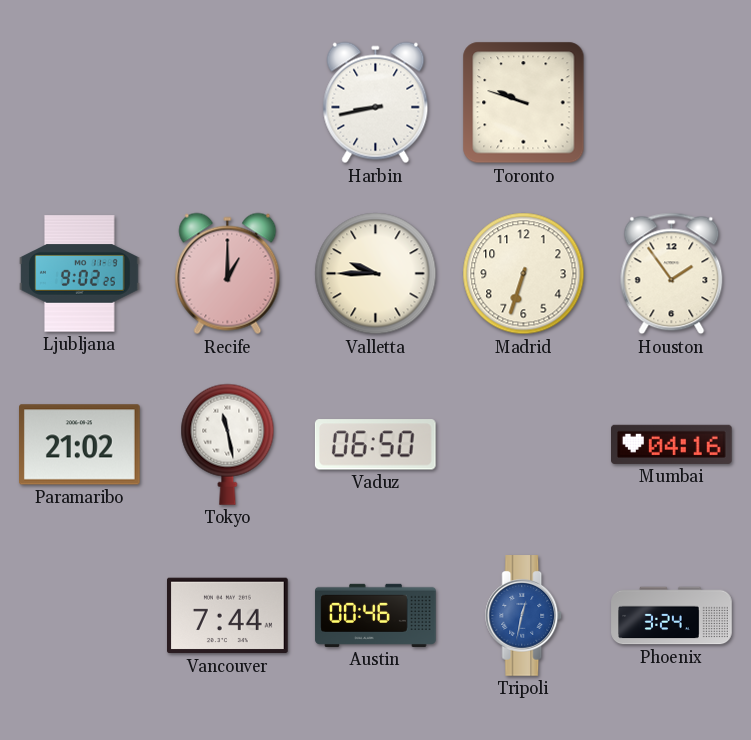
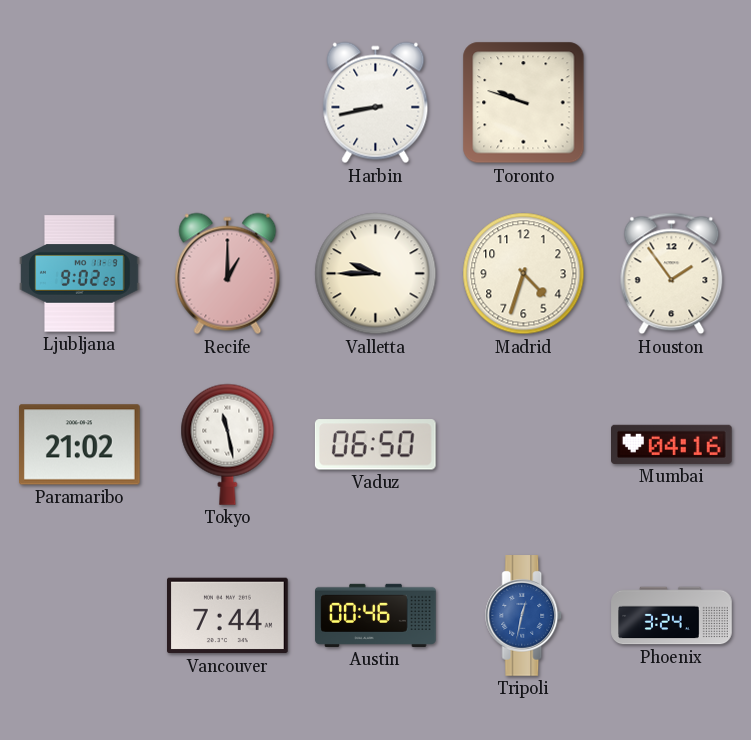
Madrid: 6:33 -> 4:33 (524, 274)
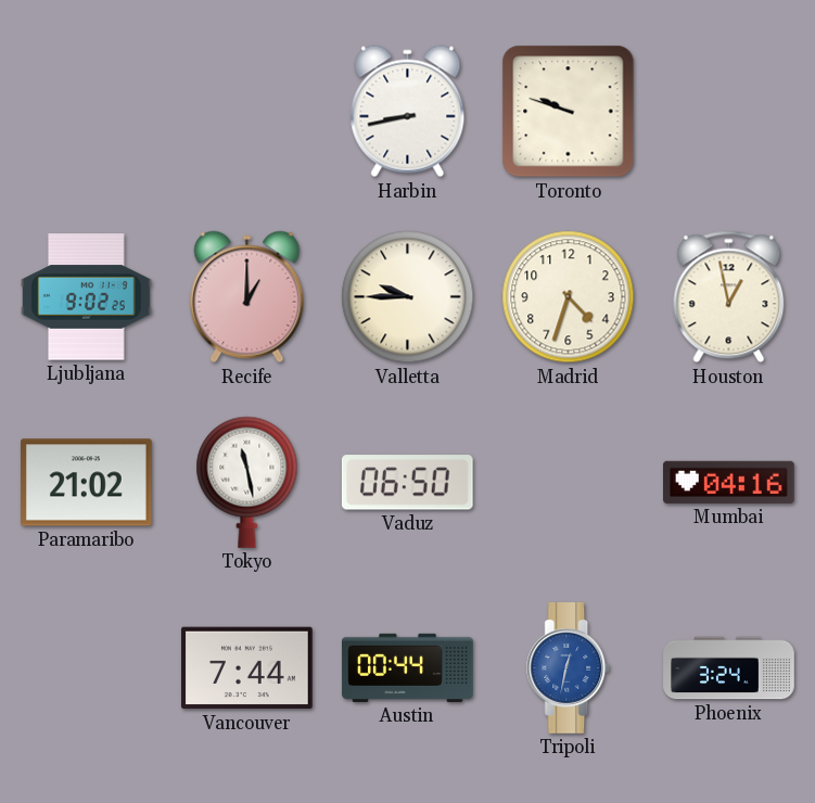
Houston: 1:54 -> 12:58 (729, 297)
Austin: 00:46 -> 00:44 (408, 667)
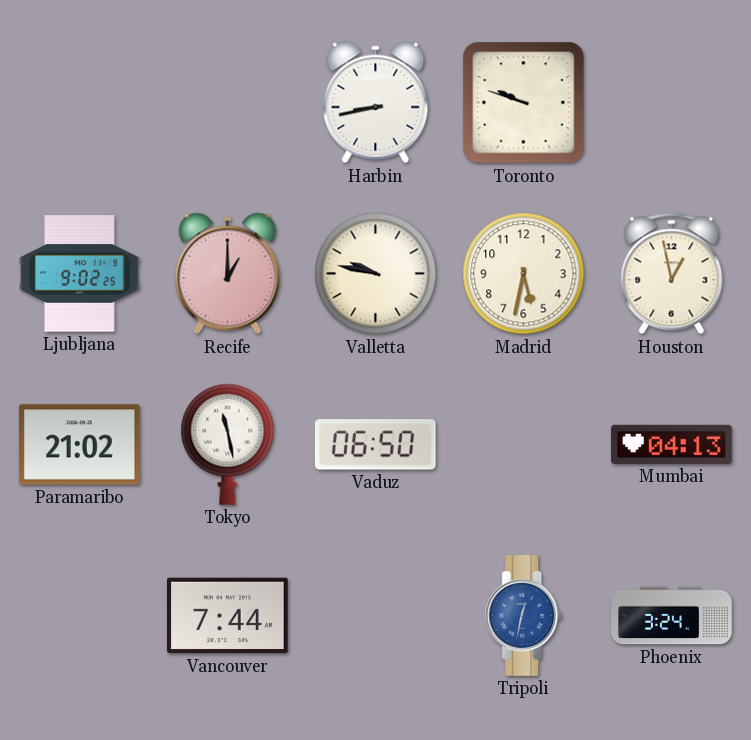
Valletta: 9:45 -> 9:47 (376, 274)
Madrid: 4:33 -> 5:32 (524, 274)
Mumbai: 04:16 -> 04:13 (672, 444)
Austin: 00:44 -> none (408, 667)
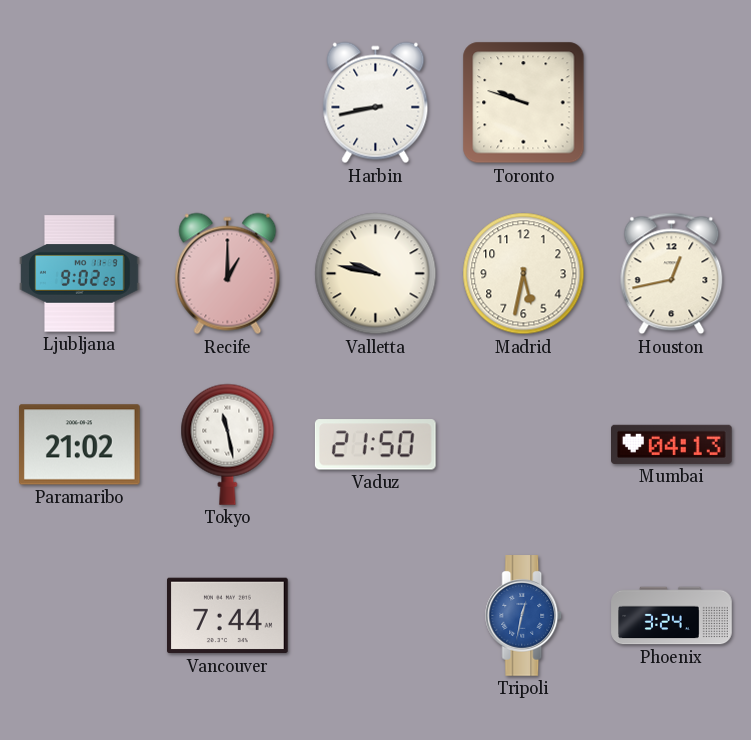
Houston: 12:58 -> 12:43 (672, 274)
Vaduz: 06:50 -> 21:50 (375, 445)
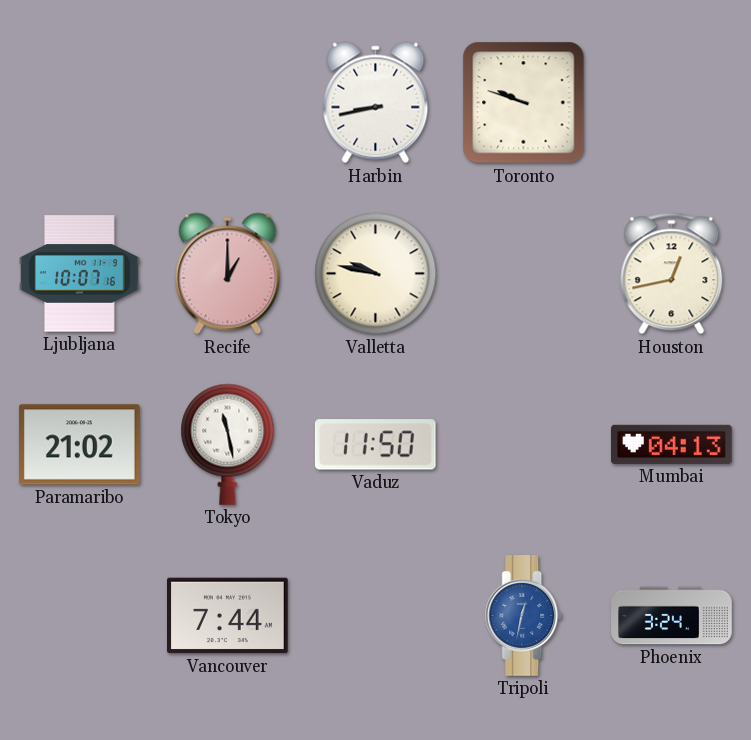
Ljubljana: 9:02 -> 10:07 (80, 274)
Madrid: 5:32 -> none (524, 274)
Vaduz: 21:50 -> 11:50 (375, 445)
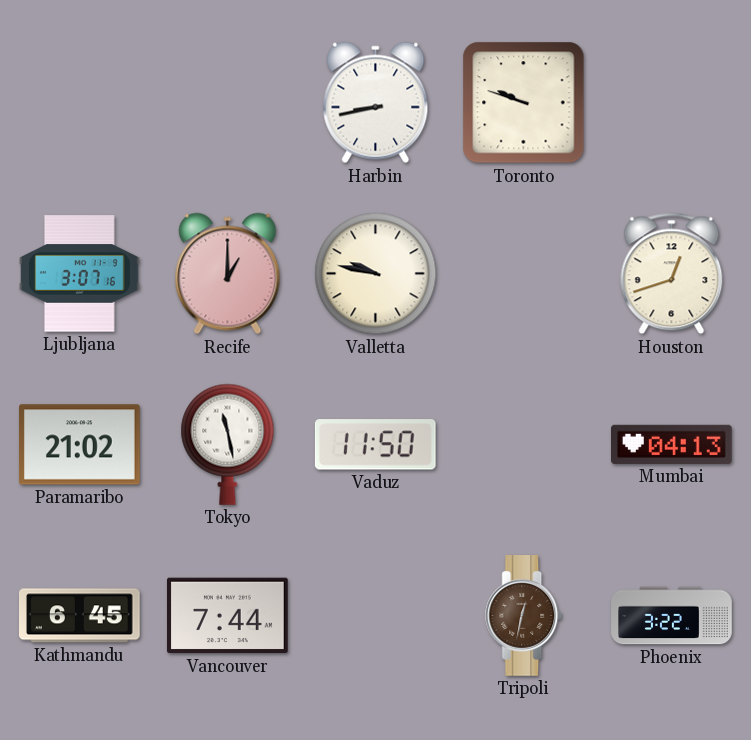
Ljubljana: 10:07 -> 3:07 (80, 274)
Houston: 12:43 -> 12:42 (672, 274)
Kathmandu: none -> 6:45 (80, 616)
Tripoli dial: blue -> brown (524, 616)
Phoenix: 3:24 -> 3:22 (672, 616)
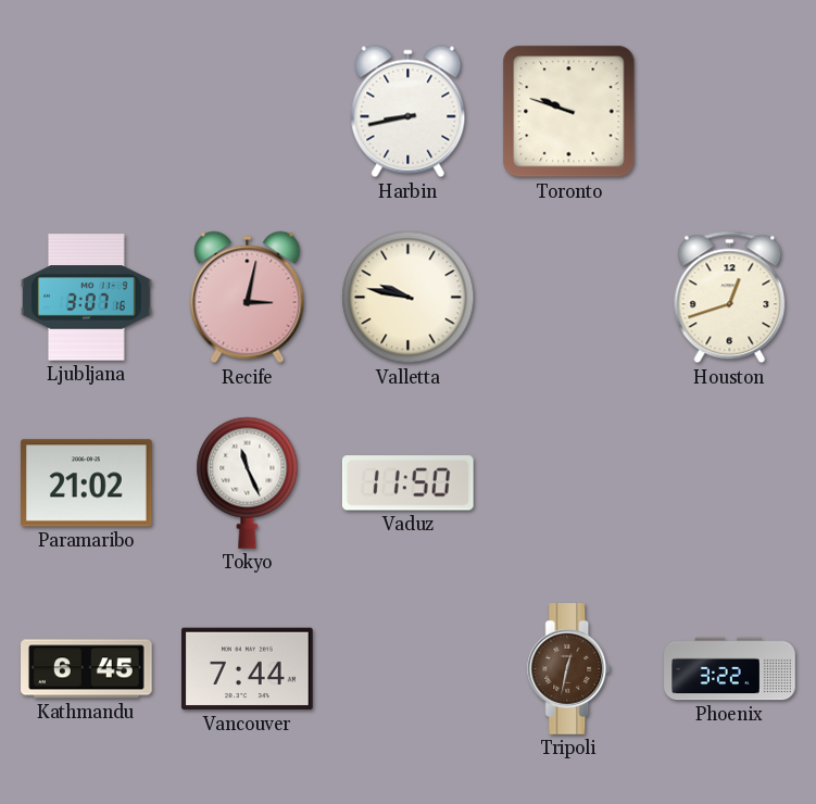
Recife: 1:00 -> 3:02 (248, 298)
Tokyo: 11:28 -> 11:26 (248, 482)
Mumbai: 04:13 -> none (672, 444)
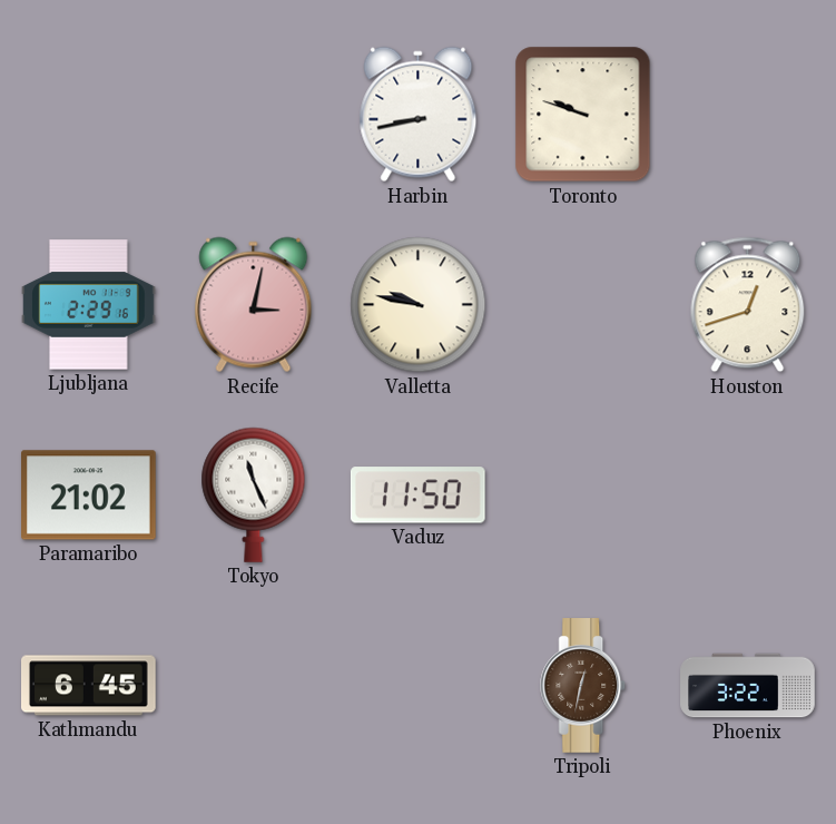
Ljubljana: 3:07 -> 2:29 (89, 305)
Vancouver: 7:44 -> none (248, 669)
